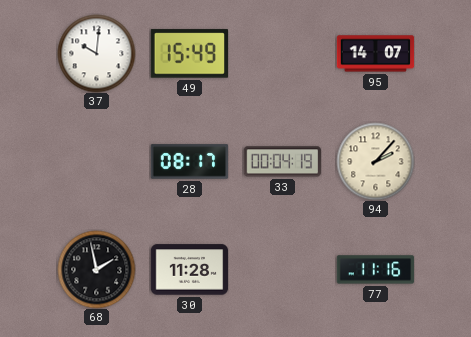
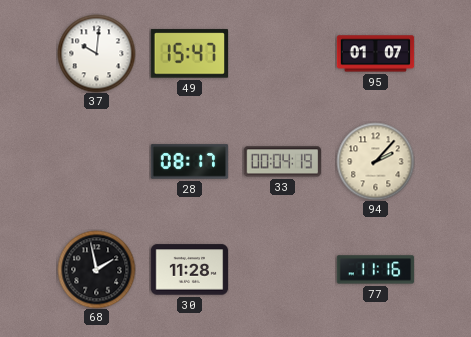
49: 15:49 -> 15:47 (189, 54)
95: 14:07 -> 01:07 (375, 54)
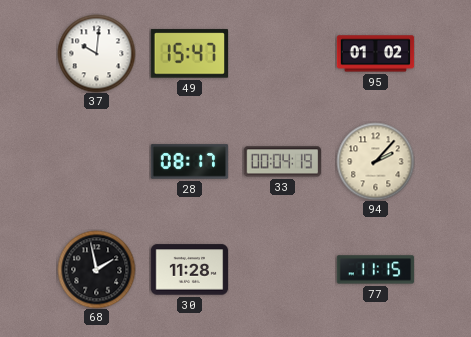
95: 01:07 -> 01:02 (375, 54)
77: 11:16 -> 11:15 (375, 270)
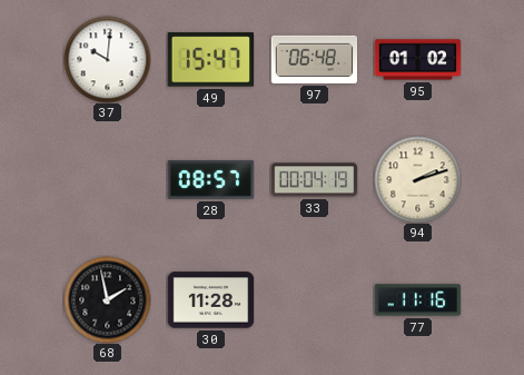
97: none -> 06:48 (314, 59)
28: 08:17 -> 08:57 (210, 180)
94: 2:07 -> 2:12 (417, 179)
77: 11:15 -> 11:16 (417, 300)
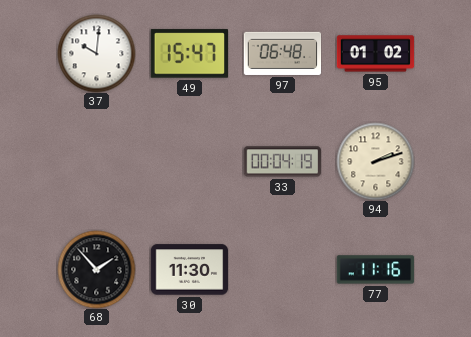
28: 08:57 -> none (210, 180)
68: 1:58 -> 1:53 (96, 269)
30: 11:28 -> 11:30 (189, 270)
